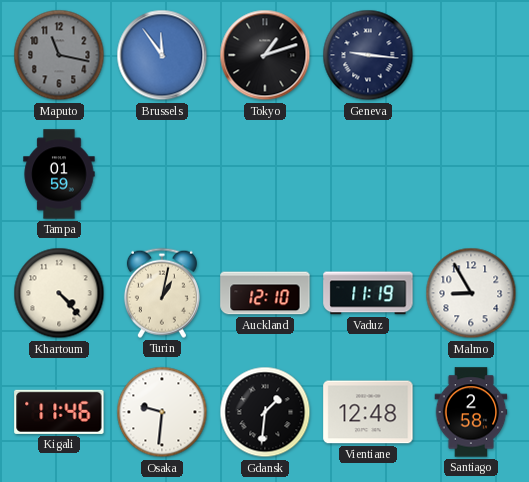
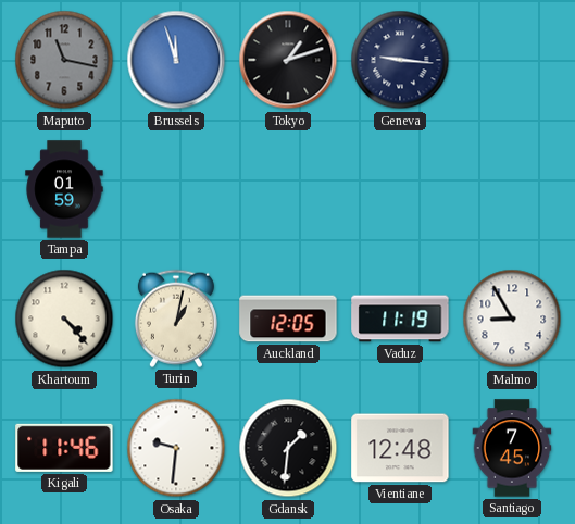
Brussels: 11:54 -> 11:57 (176, 60)
Auckland: 12:10 -> 12:05 (288, 319)
Santiago: 2:58 -> 7:45 (512, 448)
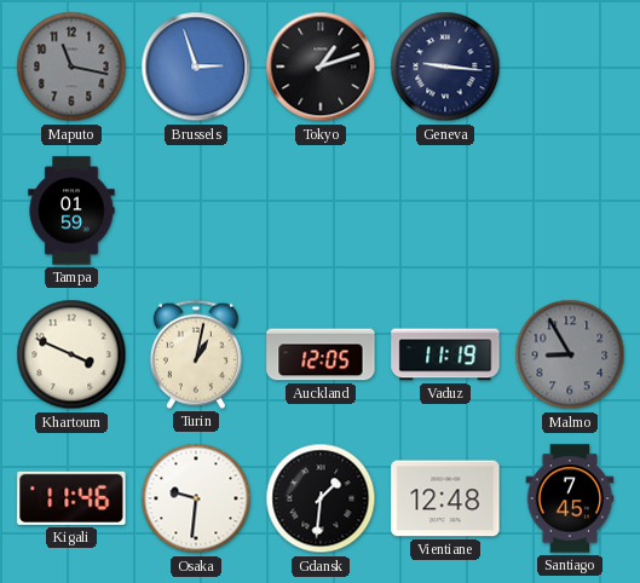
Brussels: 11:57 -> 2:57 (196, 67)
Khartoum: 4:23 -> 3:49 (71, 354)
Malmo dial: white -> grey (570, 354)
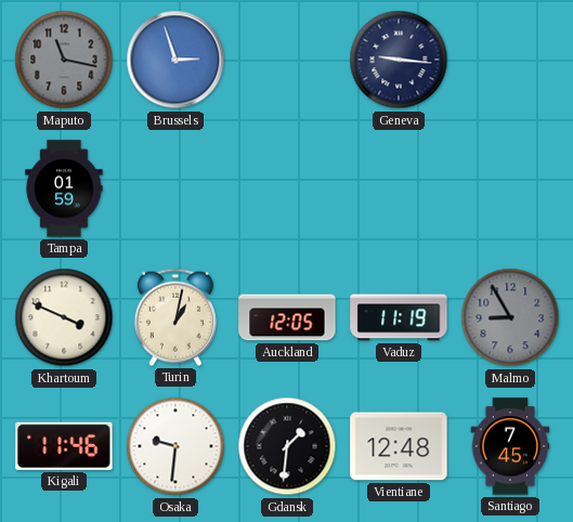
Tokyo: 1:12 -> none (321, 67)
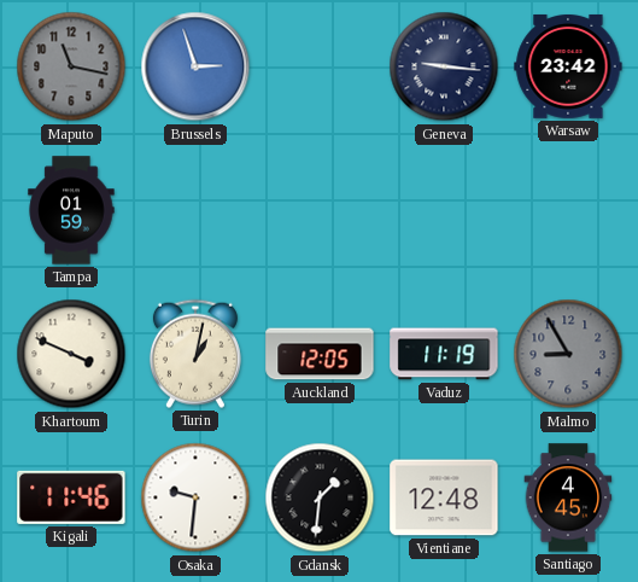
Warsaw: none -> 23:42 (568, 66)
Santiago: 7:45 -> 4:45 (568, 497)
